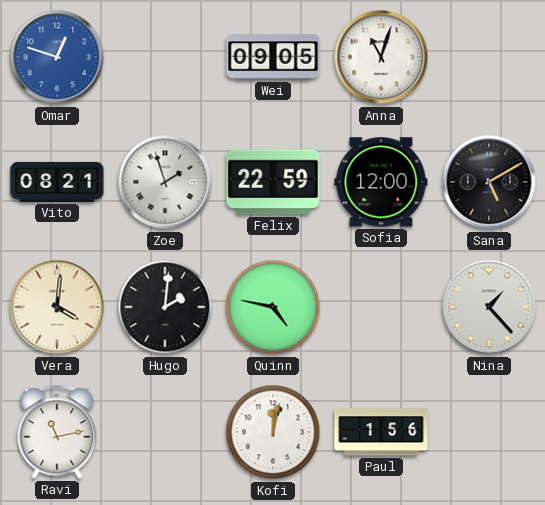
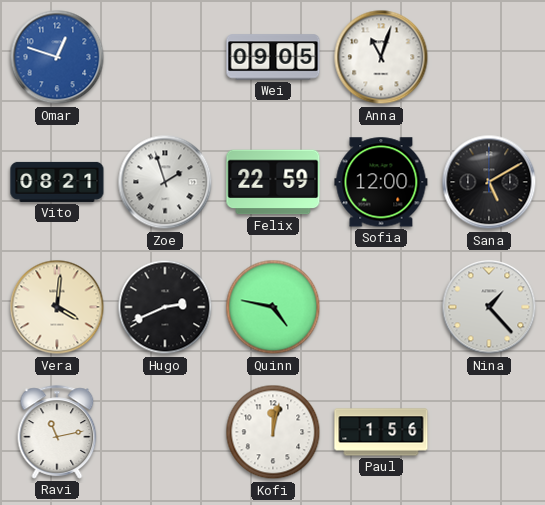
Hugo: 2:01 -> 2:41 (165, 307)
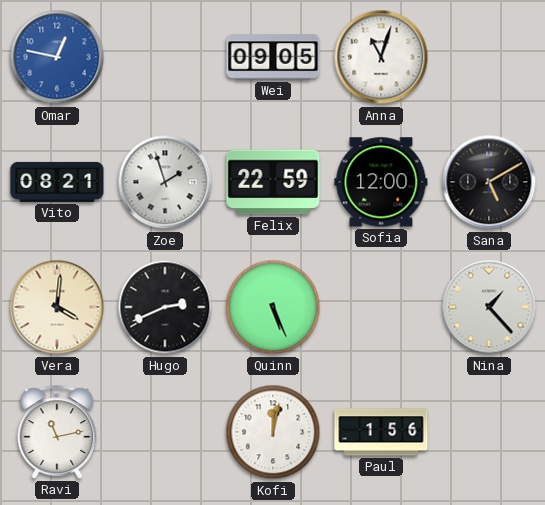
Omar: 12:48 -> 12:47 (57, 57)
Quinn: 4:47 -> 5:26 (273, 307)
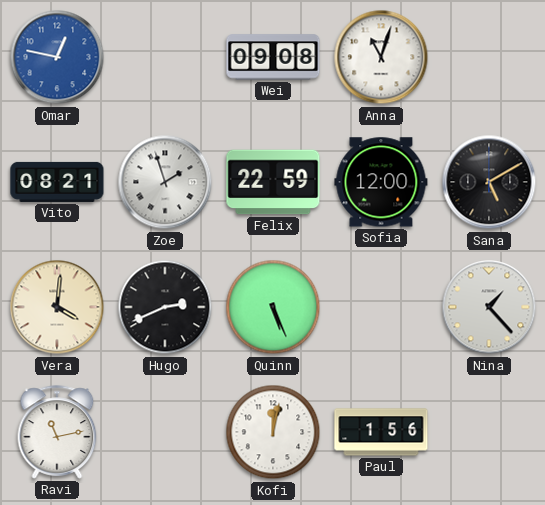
Wei: 09:05 -> 09:08 (273, 57)
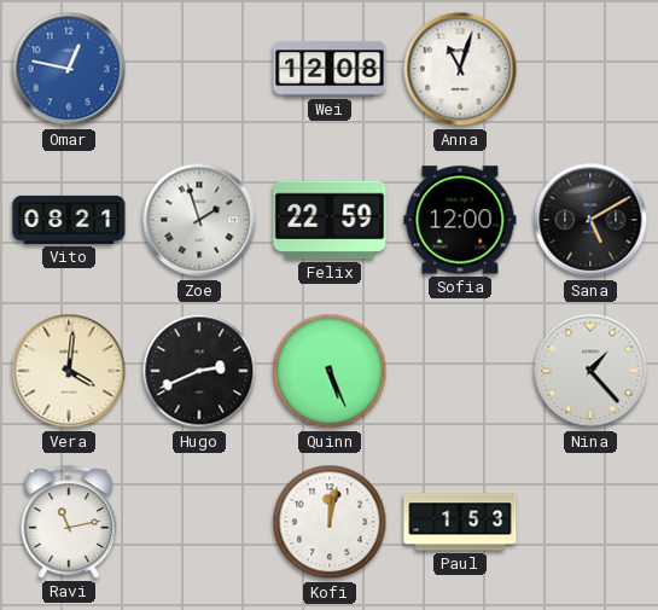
Wei: 09:08 -> 12:08 (330, 69)
Paul: 1:56 -> 1:53 (460, 522)
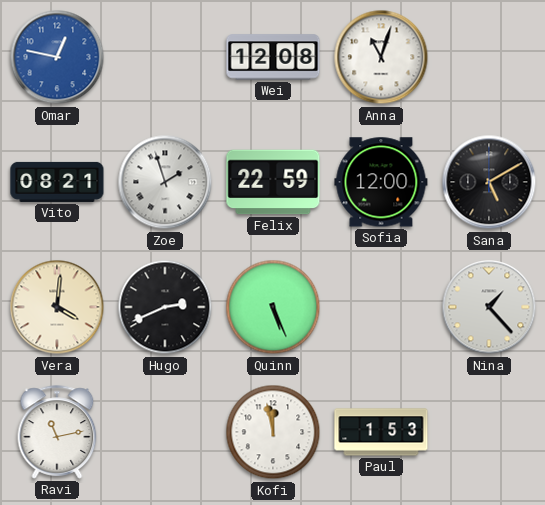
Kofi: 12:02 -> 11:58 (273, 432)
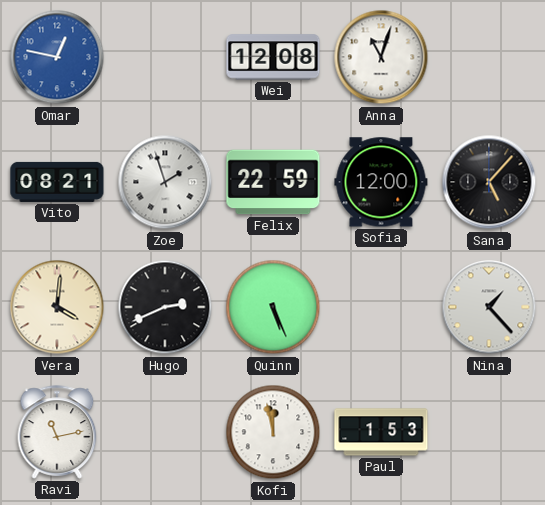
Sana: 5:10 -> 5:07 (489, 182)
